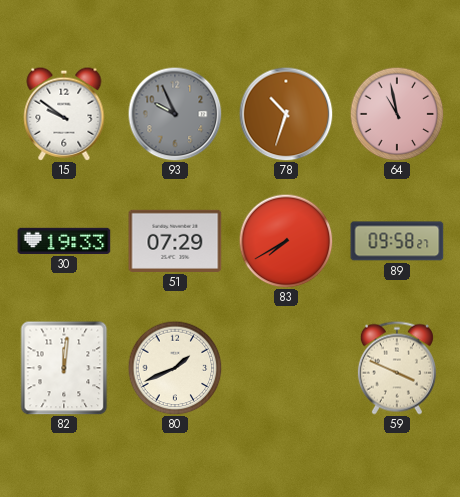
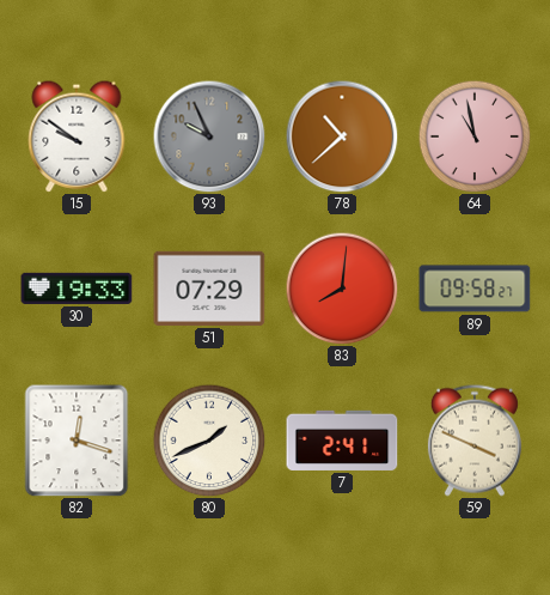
78: 10:33 -> 10:38 (342, 136)
83: 7:40 -> 8:01 (342, 289)
82: 12:01 -> 12:18 (77, 441)
7: none -> 2:41 (342, 441)
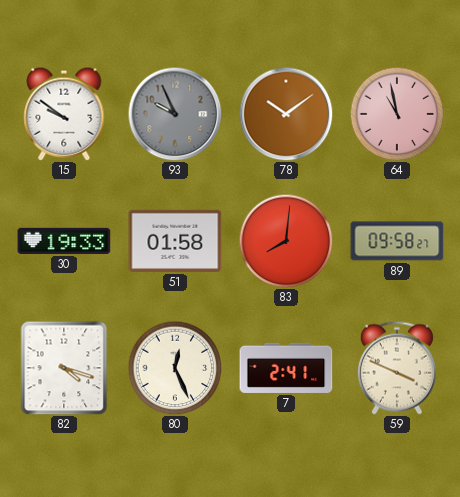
78: 10:38 -> 10:09 (286, 114)
51: 07:29 -> 01:58 (175, 241)
82: 12:18 -> 4:18 (64, 368)
80: 1:41 -> 12:26 (175, 368)
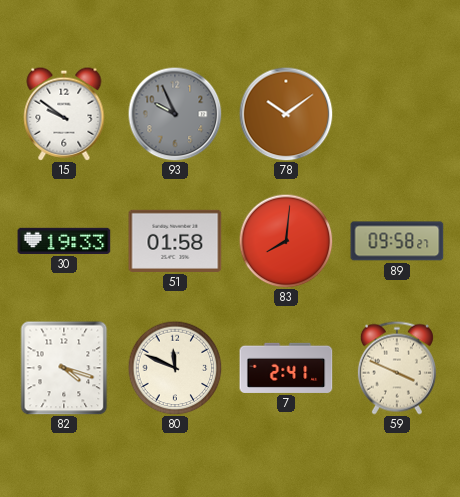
64: 10:58 -> none (397, 114)
80: 12:26 -> 11:49 (175, 368)
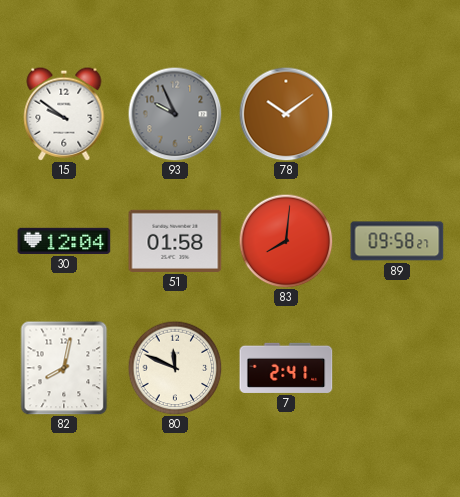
30: 19:33 -> 12:04 (64, 241)
82: 4:18 -> 8:02 (64, 368)
59: 3:49 -> none (397, 368)
